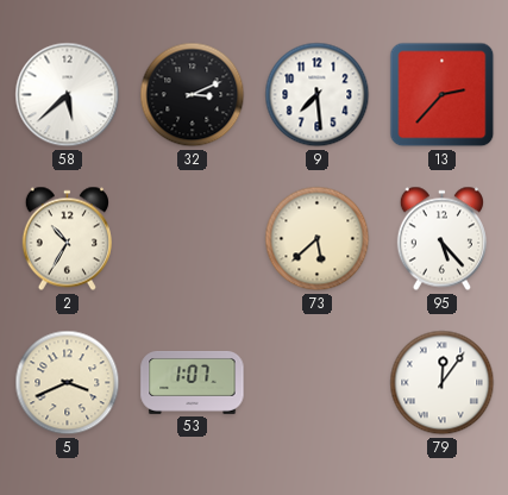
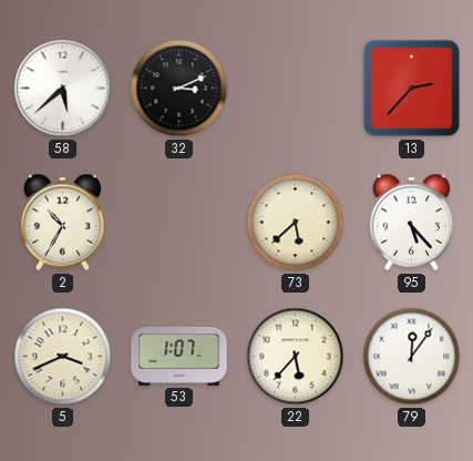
9: 7:29 -> none (318, 95)
22: none -> 5:37 (296, 357)
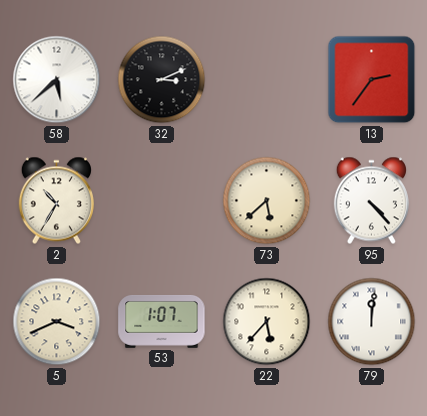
13: 2:37 -> 2:36 (372, 80)
95: 5:23 -> 4:23 (371, 201)
79: 12:06 -> 12:01 (372, 322)
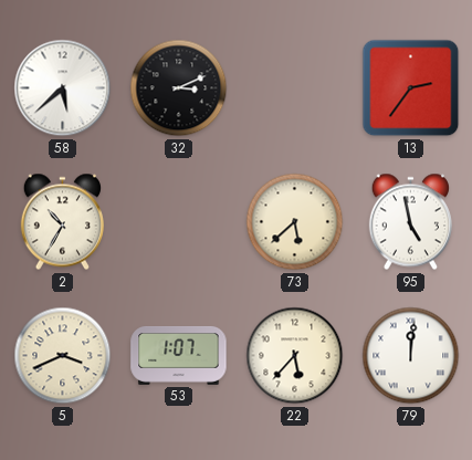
95: 4:23 -> 4:58 (410, 222)
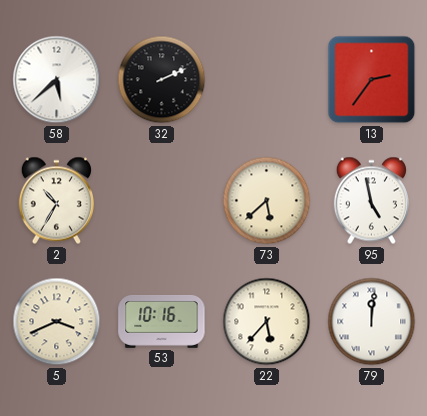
32: 3:11 -> 2:11 (162, 80)
53: 1:07 -> 10:16 (162, 321)
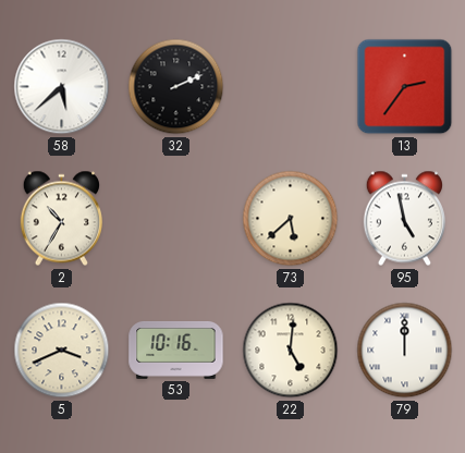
22: 5:37 -> 5:01 (291, 351)
79: 12:01 -> 12:00 (405, 351)
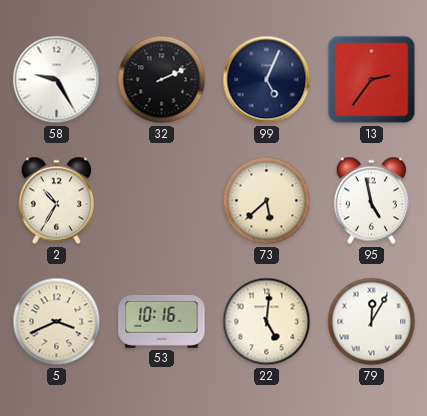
58: 5:38 -> 9:25 (57, 80)
99: none -> 5:04 (267, 80)
79: 12:00 -> 12:05 (372, 322)
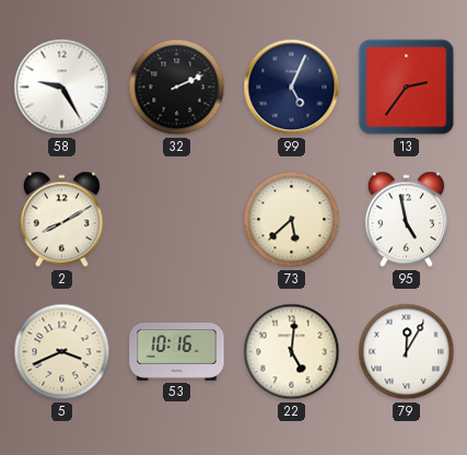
2: 10:35 -> 8:10 (61, 220)
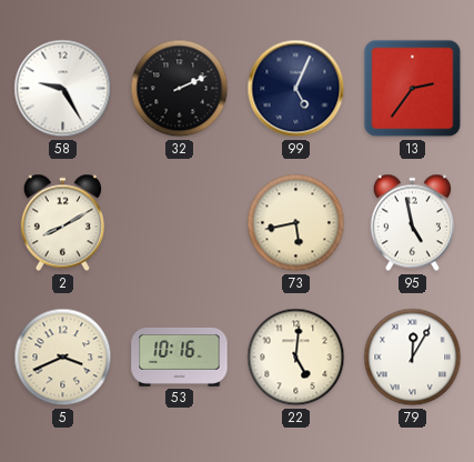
73: 5:38 -> 5:43 (296, 223)
